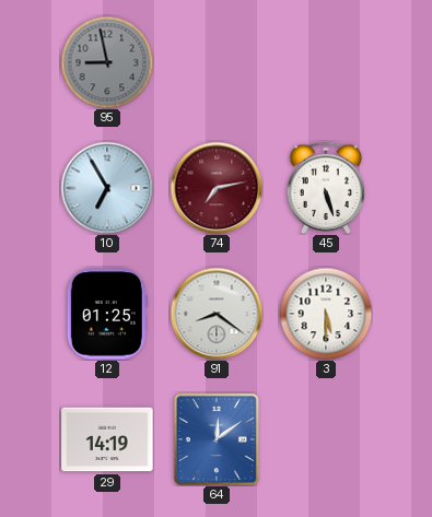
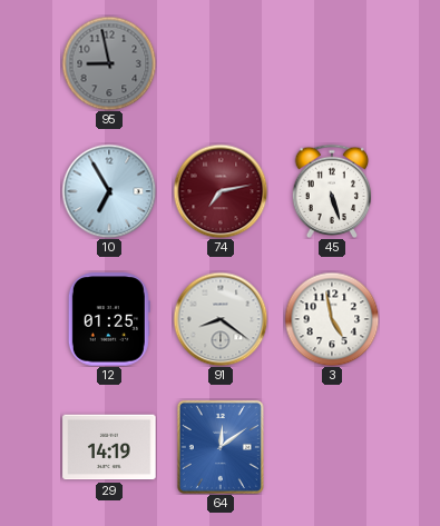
3: 5:30 -> 4:58 (332, 319)
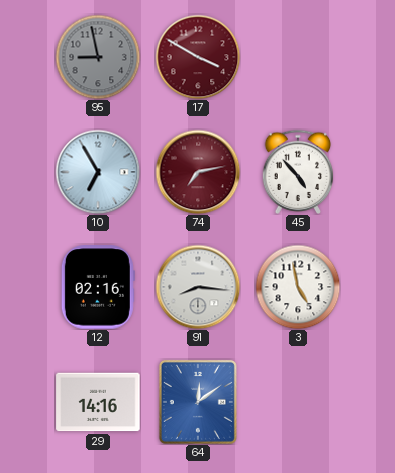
17: none -> 3:50 (198, 57)
45: 5:27 -> 4:53 (298, 171)
12: 01:25 -> 02:16 (98, 287)
91: 8:21 -> 8:16 (198, 287)
29: 14:19 -> 14:16 (98, 402)
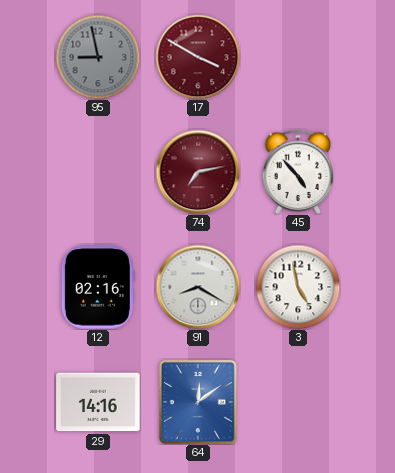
10: 6:55 -> none (98, 172)
91: 8:16 -> 8:20 (198, 287)
